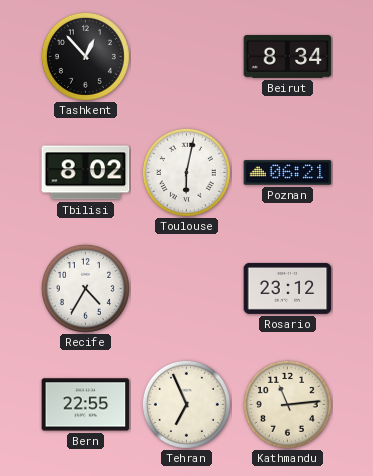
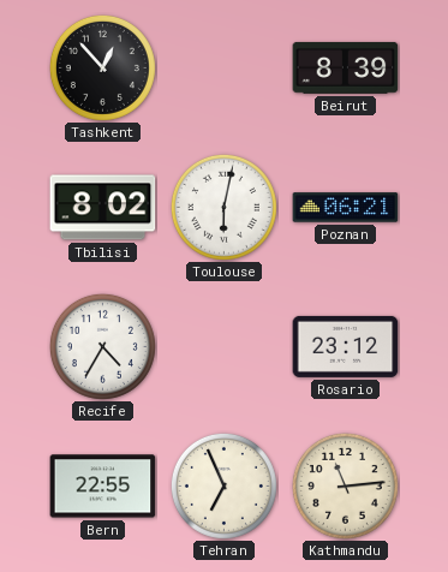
Beirut: 8:34 -> 8:39 (346, 67)
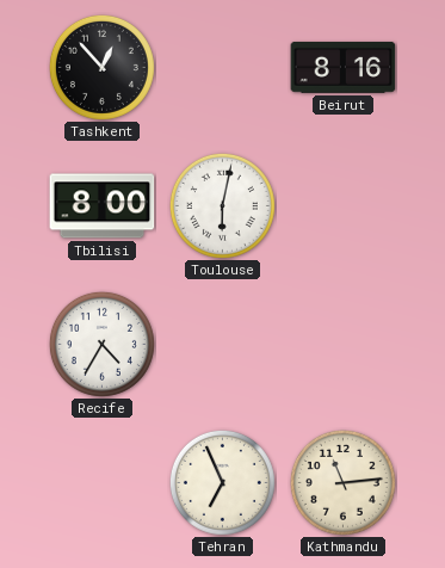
Beirut: 8:39 -> 8:16 (344, 67)
Tbilisi: 8:02 -> 8:00 (103, 206)
Poznan: 06:21 -> none (346, 208)
Rosario: 23:12 -> none (346, 346)
Bern: 22:55 -> none (103, 487)
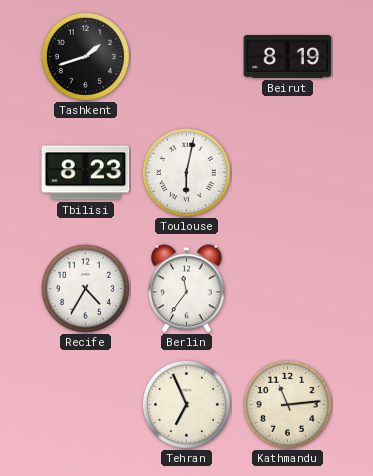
Tashkent: 12:53 -> 1:42 (85, 56)
Beirut: 8:16 -> 8:19 (288, 56)
Tbilisi: 8:00 -> 8:23 (86, 173)
Berlin: none -> 11:36 (187, 289)
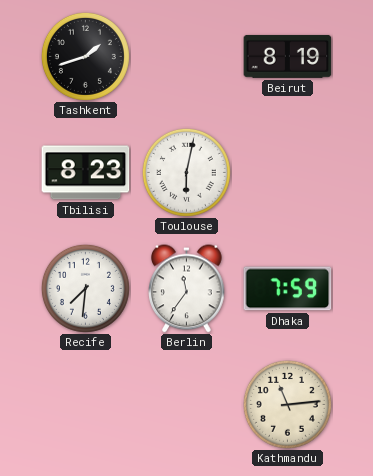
Recife: 4:35 -> 7:31 (85, 288)
Dhaka: none -> 7:59 (288, 289)
Tehran: 6:56 -> none (186, 404)
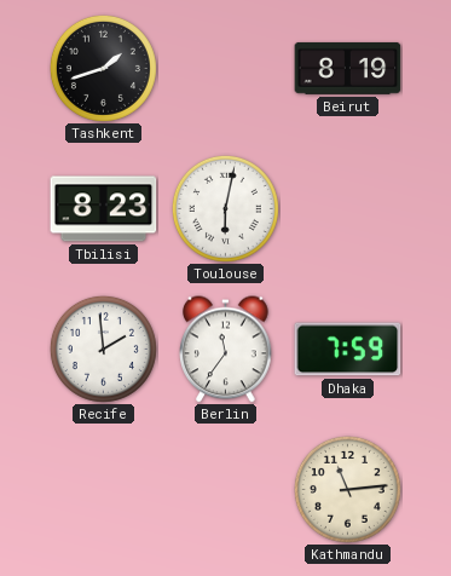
Recife: 7:31 -> 1:59 (103, 349)
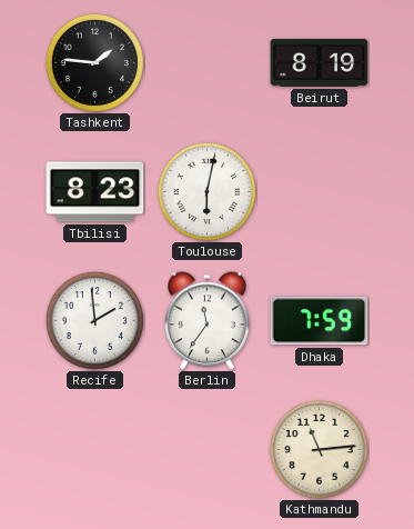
Tashkent: 1:42 -> 1:46 (94, 62)
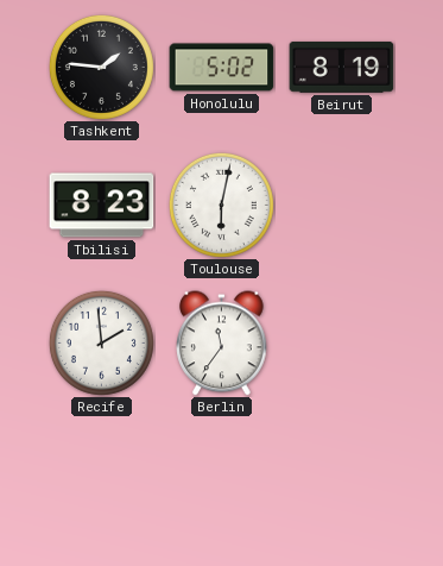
Honolulu: none -> 5:02 (222, 68)
Dhaka: 7:59 -> none (320, 321)
Kathmandu: 11:14 -> none (319, 449)
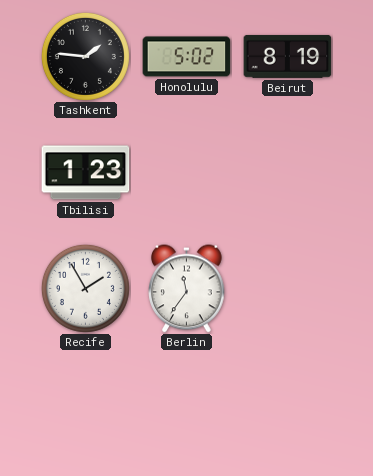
Tbilisi: 8:23 -> 1:23 (86, 173)
Toulouse: 6:02 -> none (221, 205)
Recife: 1:59 -> 1:55 (85, 288)
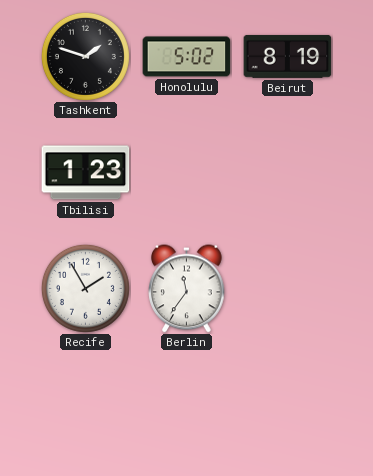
Tashkent: 1:46 -> 1:48 (85, 56)
